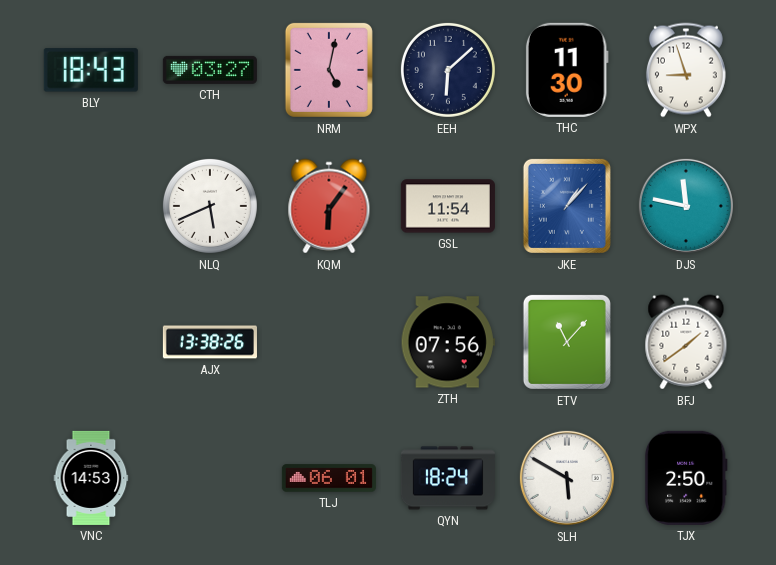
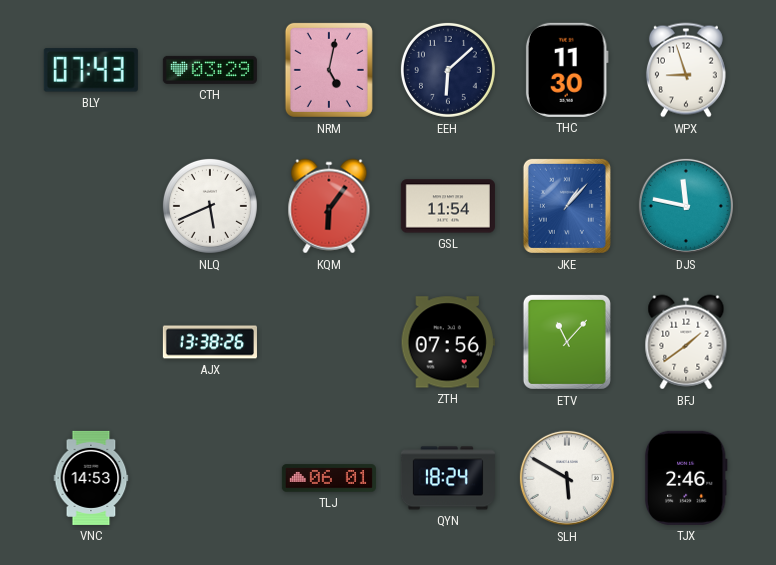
BLY: 18:43 -> 07:43 (91, 70)
CTH: 03:27 -> 03:29 (210, 70)
TJX: 2:50 -> 2:46 (686, 478)
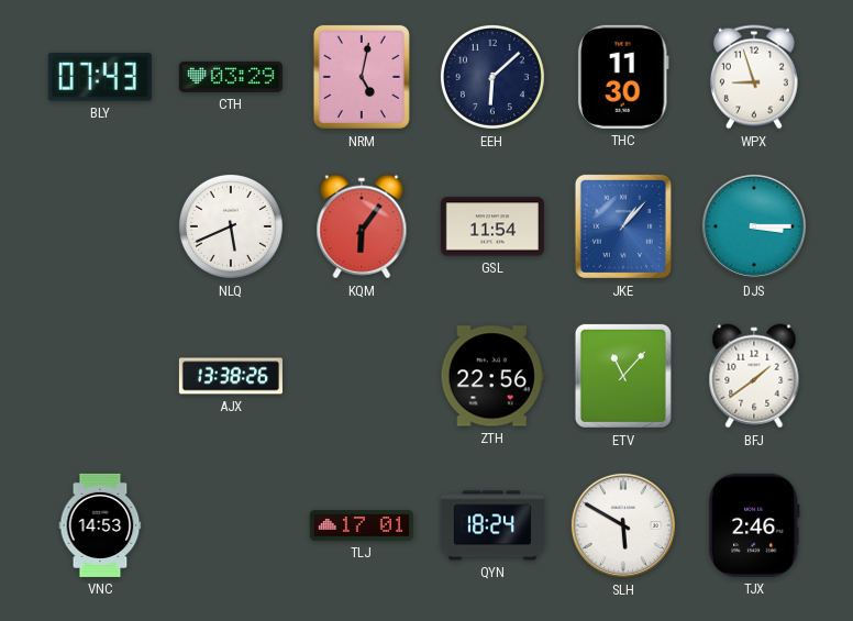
DJS: 11:47 -> 3:15 (754, 226)
ZTH: 07:56 -> 22:56 (492, 376)
TLJ: 06:01 -> 17:01 (362, 525)
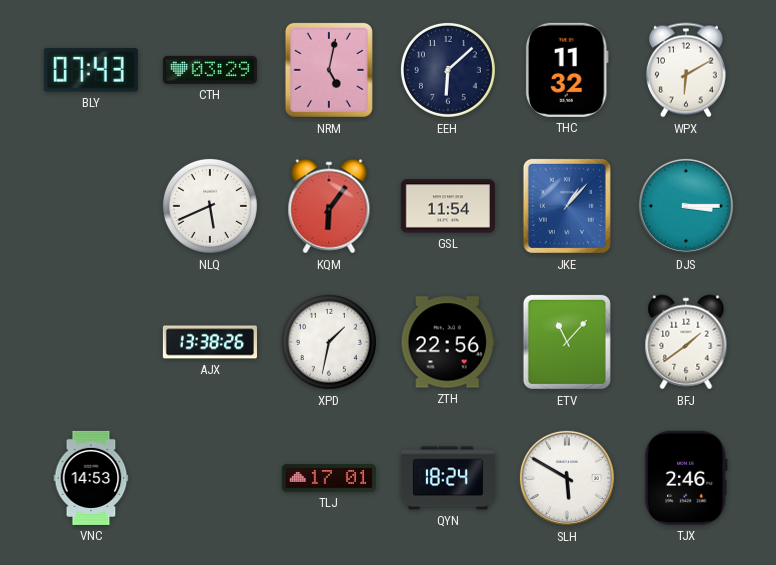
THC: 11:30 -> 11:32 (567, 70)
WPX: 8:57 -> 6:10 (686, 70)
XPD: none -> 1:32 (329, 342)
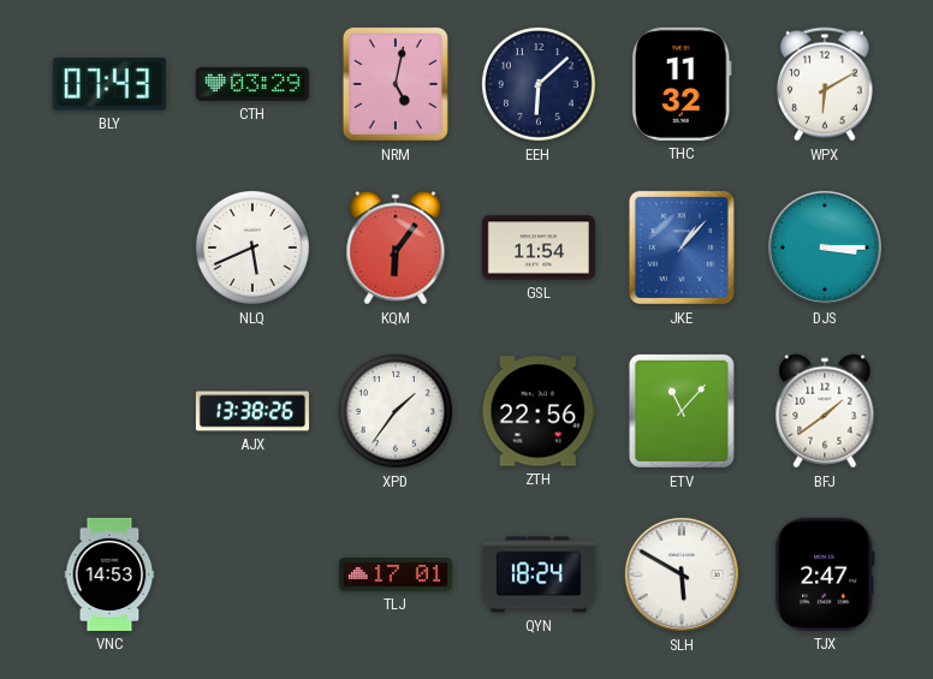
XPD: 1:32 -> 1:36 (396, 411)
TJX: 2:46 -> 2:47 (825, 574)
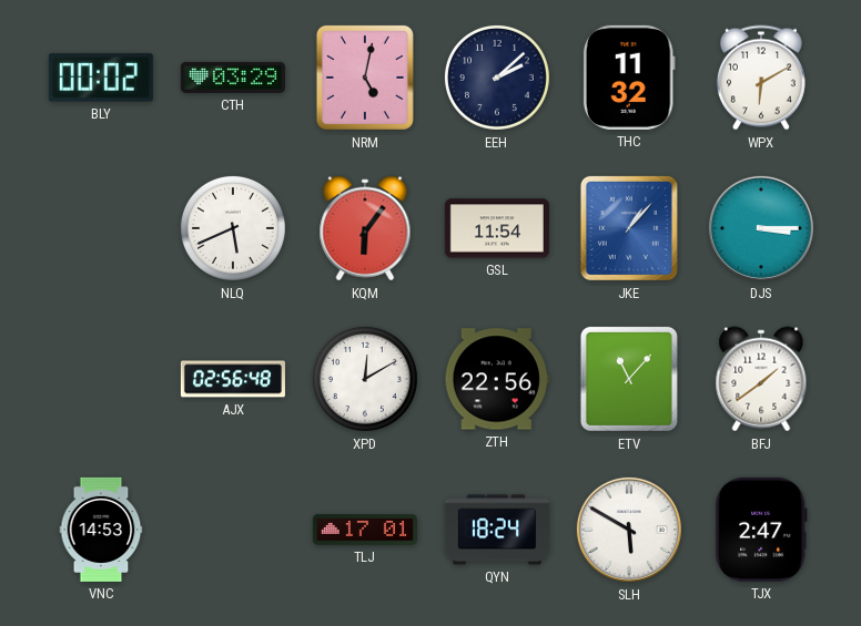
BLY: 07:43 -> 00:02 (101, 78)
EEH: 6:08 -> 2:08 (497, 78)
AJX: 13:38 -> 02:56 (233, 379)
XPD: 1:36 -> 12:10 (365, 379)
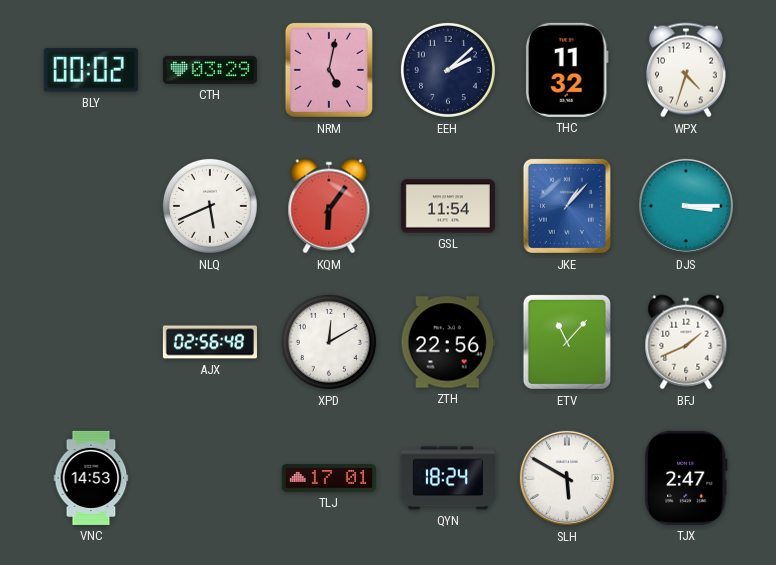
WPX: 6:10 -> 4:33 (686, 70)
BFJ: 1:39 -> 1:41 (686, 342)
